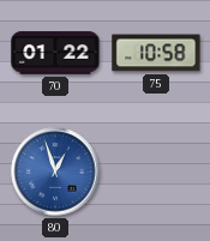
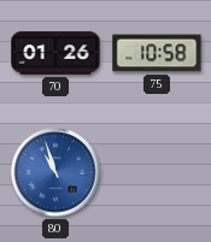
70: 01:22 -> 01:26 (55, 53)
80: 12:57 -> 10:57 (55, 172)
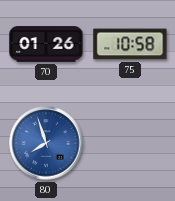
80: 10:57 -> 7:57 (46, 143)
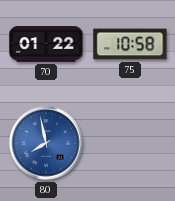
70: 01:26 -> 01:22 (46, 44)
80: 7:57 -> 7:58 (46, 143)
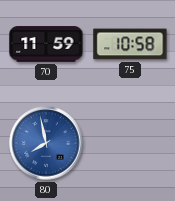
70: 01:22 -> 11:59 (46, 44)
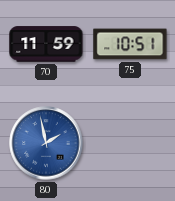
75: 10:58 -> 10:51 (130, 44)
80: 7:58 -> 1:58 (46, 143)
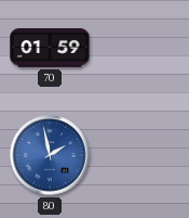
70: 11:59 -> 01:59 (50, 48)
75: 10:51 -> none (130, 44)
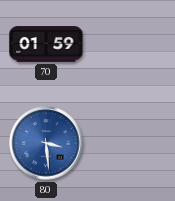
80: 1:58 -> 3:29 (46, 143)
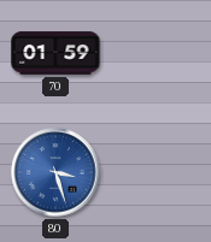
80: 3:29 -> 3:27 (55, 172)
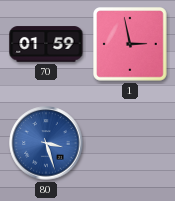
1: none -> 2:58 (131, 45)
